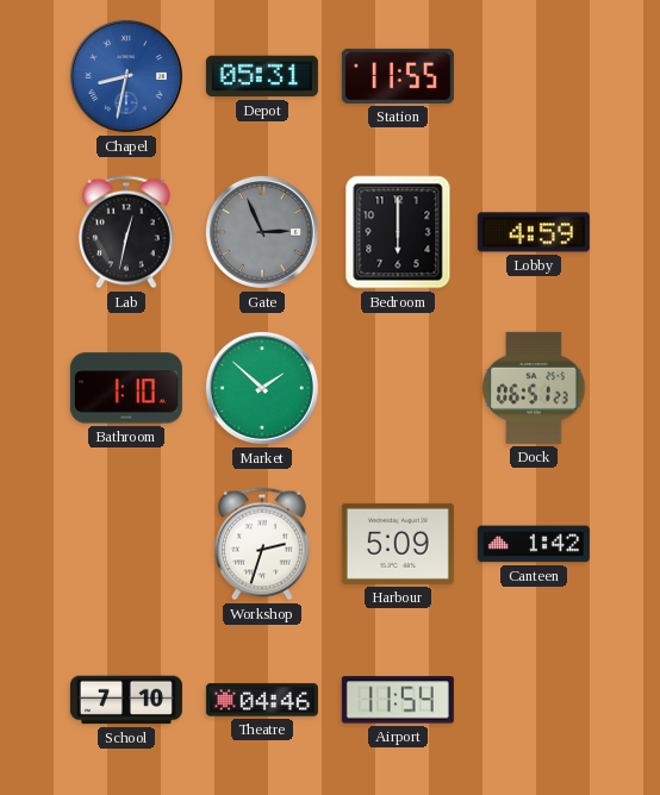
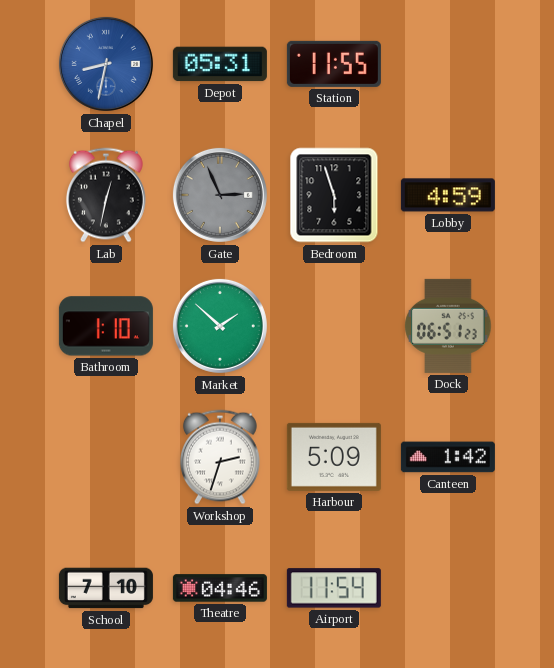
Bedroom: 6:00 -> 5:57 (334, 195)
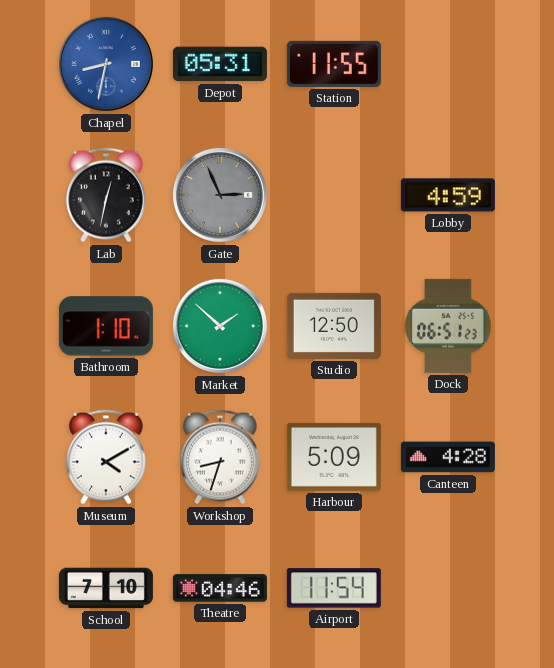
Bedroom: 5:57 -> none (334, 195)
Studio: none -> 12:50 (334, 326)
Museum: none -> 4:10 (106, 457)
Workshop: 2:33 -> 8:33 (220, 457)
Canteen: 1:42 -> 4:28 (448, 457)
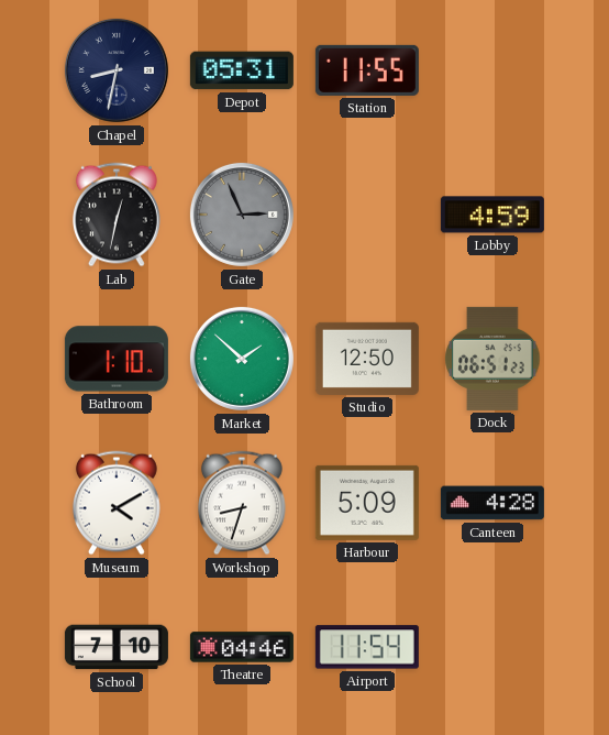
Chapel dial: blue -> navy (117, 70)
